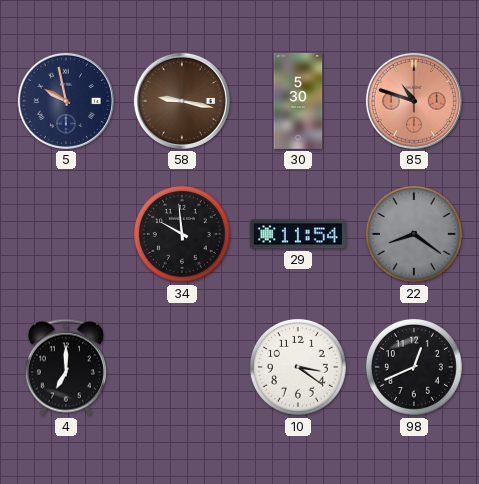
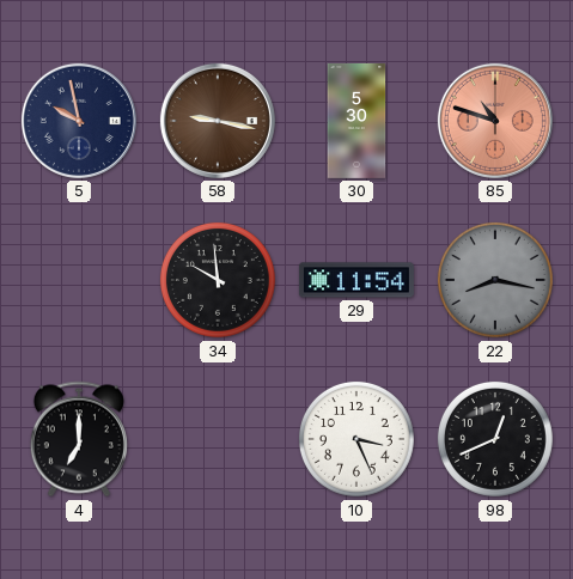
22: 8:21 -> 8:17 (495, 280)
10: 3:21 -> 3:26 (356, 439)
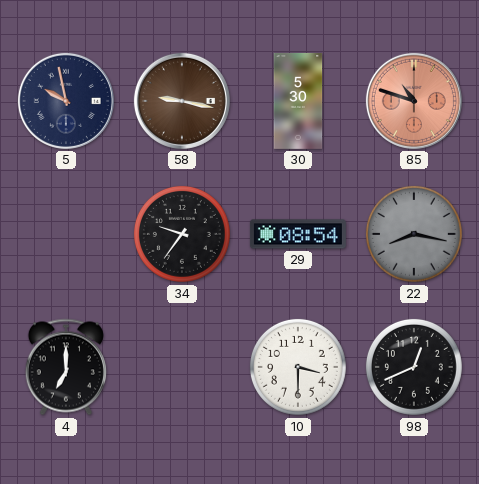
34: 9:59 -> 9:36 (182, 234)
29: 11:54 -> 08:54 (298, 234)
10: 3:26 -> 3:30 (298, 367)
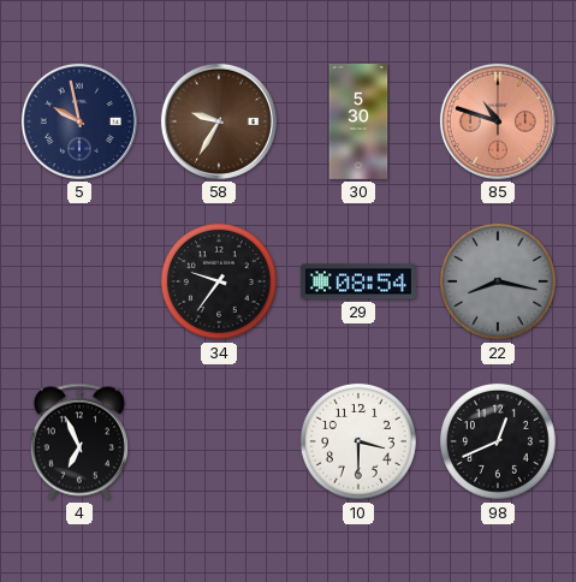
58: 9:17 -> 9:35 (219, 121)
4: 7:00 -> 6:56 (79, 441)
